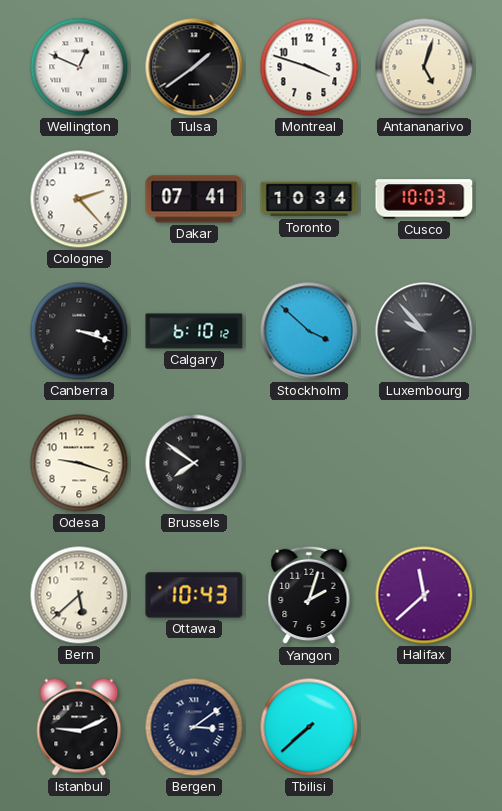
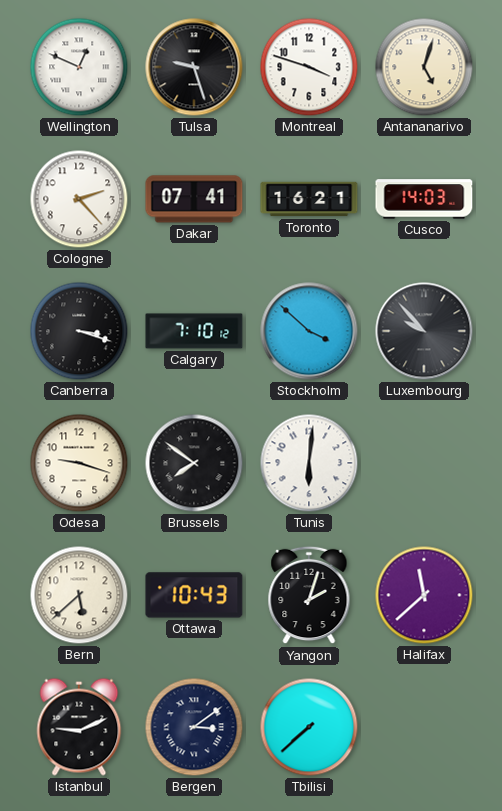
Tulsa: 1:39 -> 9:27 (194, 67)
Toronto: 10:34 -> 16:21 (309, 199)
Cusco: 10:03 -> 14:03 (424, 199)
Calgary: 6:10 -> 7:10 (194, 331)
Tunis: none -> 6:01 (309, 463)
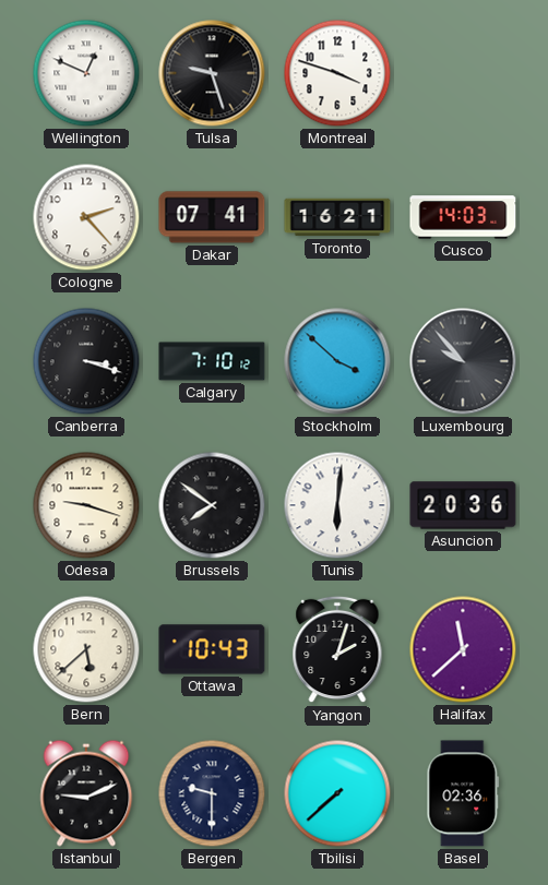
Antananarivo: 5:03 -> none (424, 67)
Asuncion: none -> 20:36 (463, 505)
Bergen: 3:09 -> 9:30 (212, 793)
Basel: none -> 02:36 (463, 793)
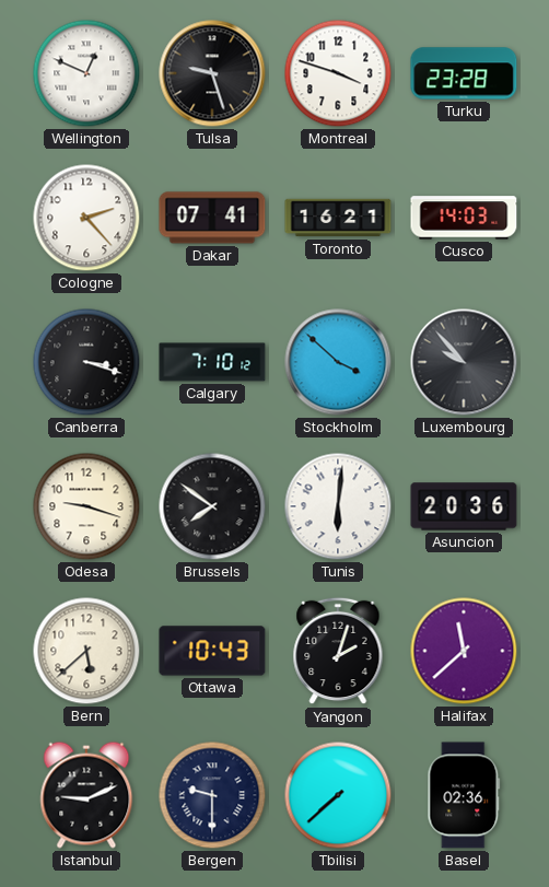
Turku: none -> 23:28 (464, 73)
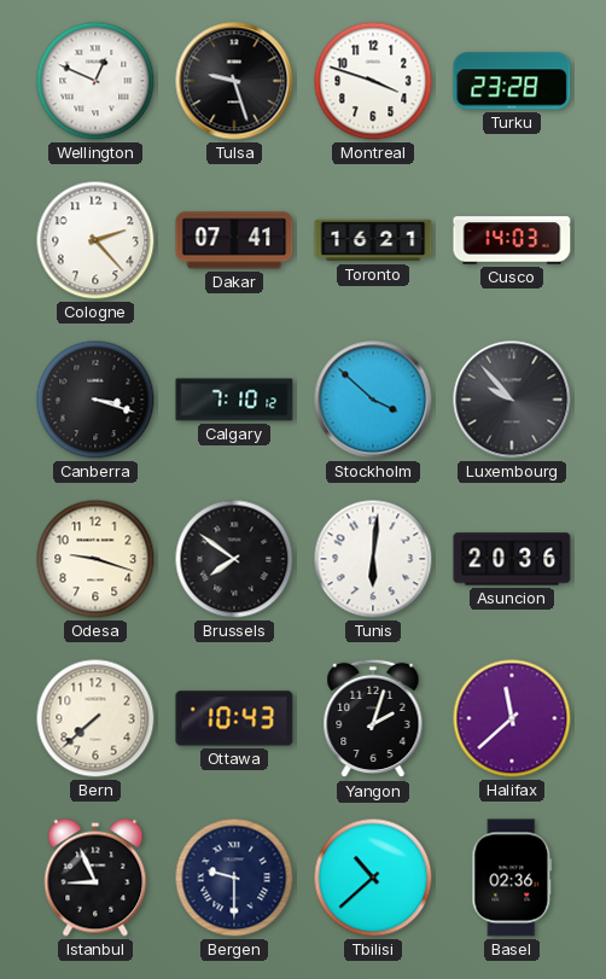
Bern: 5:38 -> 7:38 (95, 718)
Istanbul: 9:11 -> 8:56 (95, 878)
Tbilisi: 7:38 -> 10:38 (373, 878)
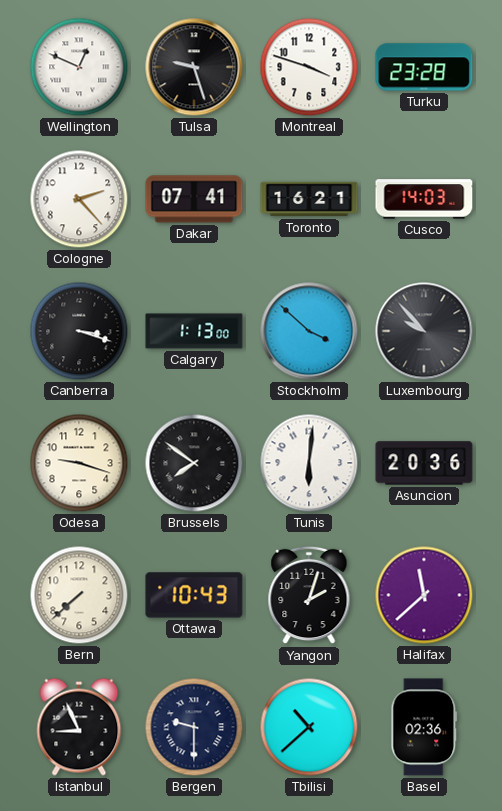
Calgary: 7:10 -> 1:13 (194, 331)
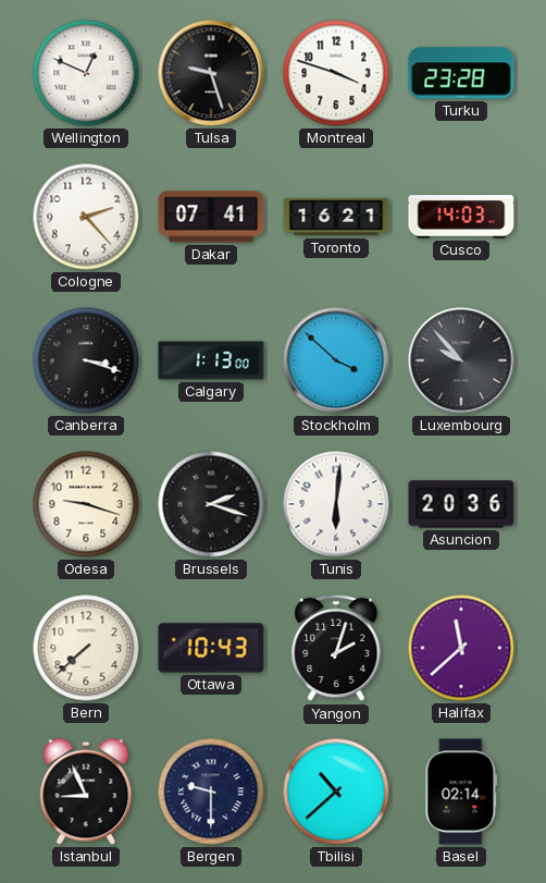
Brussels: 7:51 -> 2:18 (211, 504)
Basel: 02:36 -> 02:14 (461, 792)
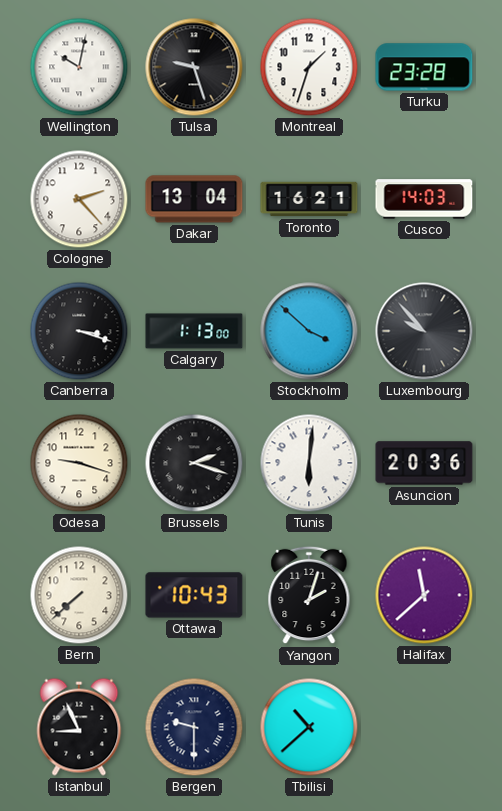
Wellington: 12:49 -> 10:02 (79, 67)
Montreal: 3:48 -> 1:33 (309, 67)
Dakar: 07:41 -> 13:04 (194, 199)
Basel: 02:14 -> none (461, 792)
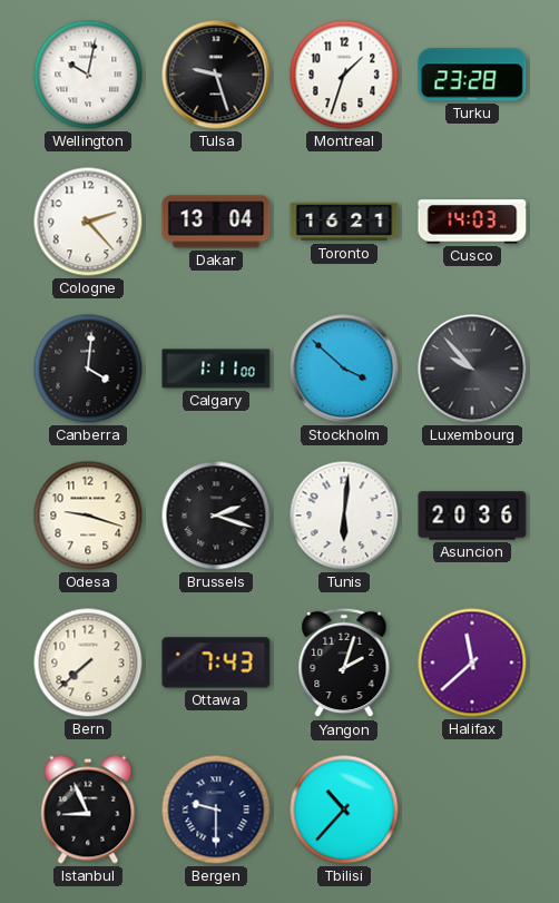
Canberra: 3:18 -> 4:01 (88, 369)
Calgary: 1:13 -> 1:11 (216, 369)
Ottawa: 10:43 -> 7:43 (216, 662)
Tbilisi: 10:38 -> 10:37 (344, 809)
